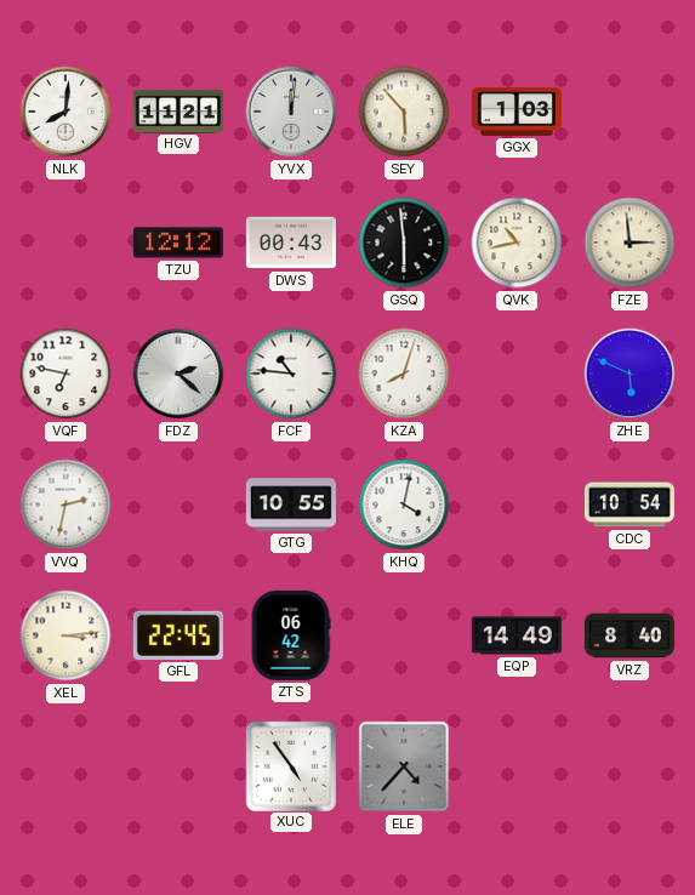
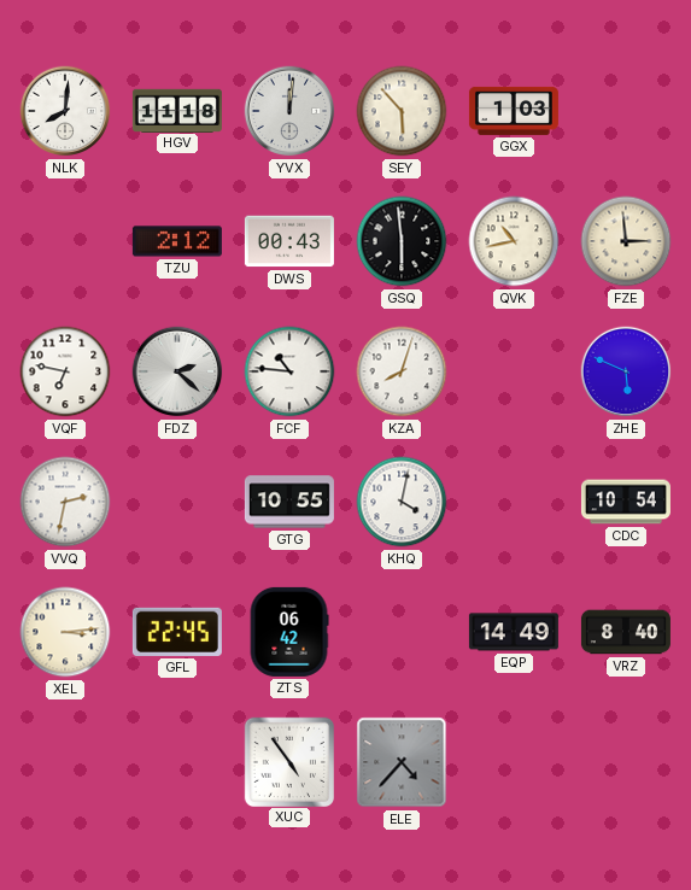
HGV: 11:21 -> 11:18 (177, 110)
TZU: 12:12 -> 2:12 (177, 241)
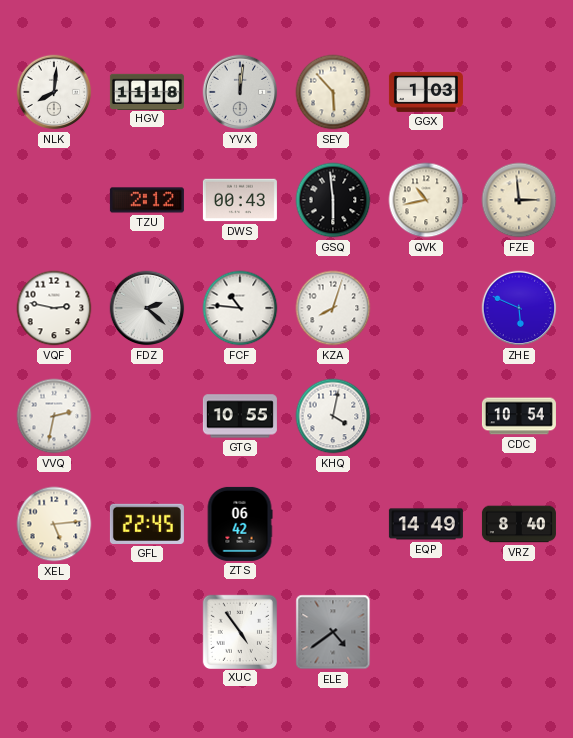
VQF: 6:47 -> 2:47 (54, 308)
XEL: 3:14 -> 5:14 (54, 524)
ELE: 4:37 -> 4:39 (333, 632)
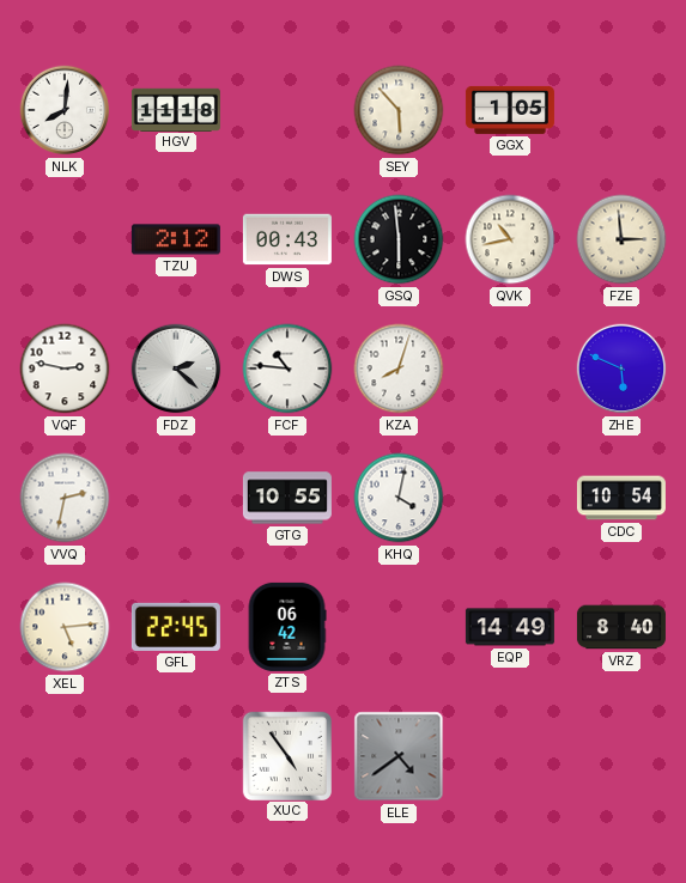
YVX: 12:01 -> none (240, 92)
GGX: 1:03 -> 1:05 (510, 110)
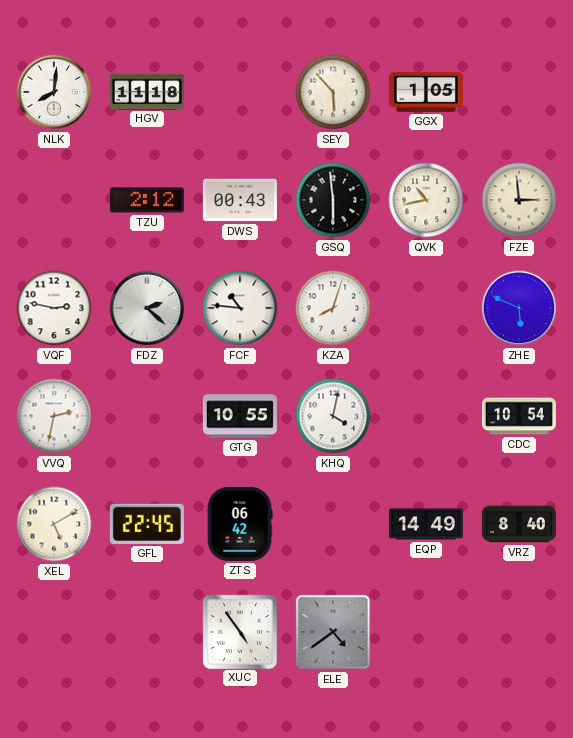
XEL: 5:14 -> 5:10 (54, 524)
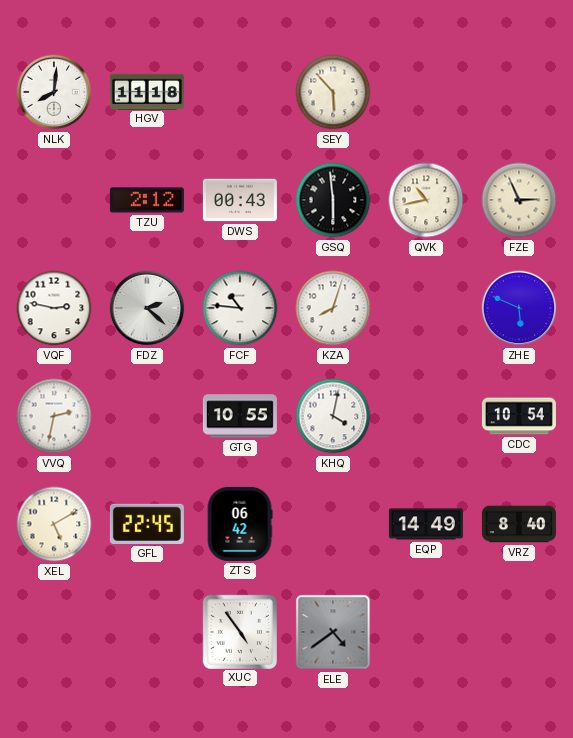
GGX: 1:05 -> none (426, 92)
FZE: 2:59 -> 2:56 (519, 200)
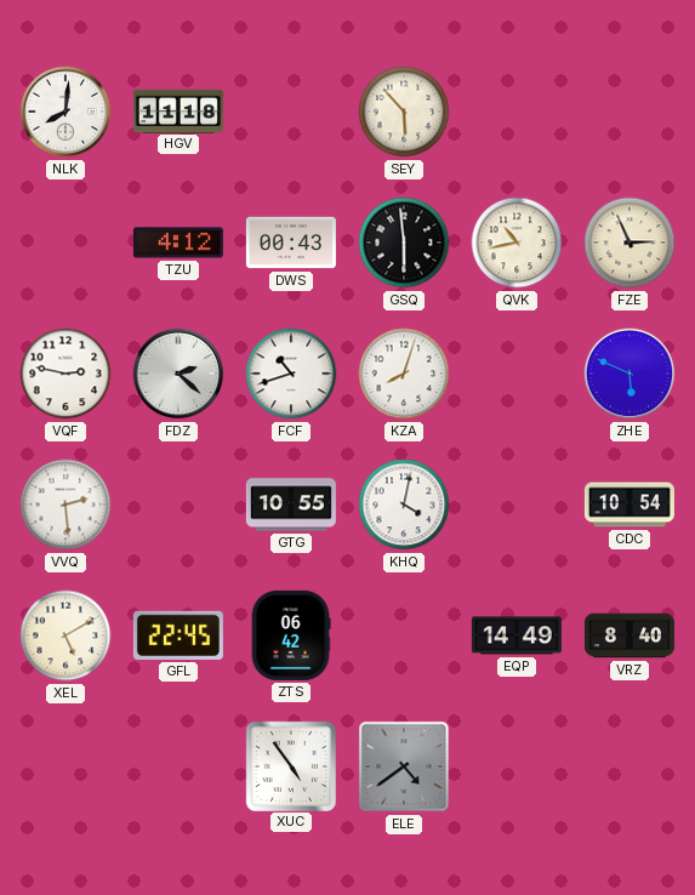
TZU: 2:12 -> 4:12 (178, 243)
FCF: 10:46 -> 10:42 (291, 374)
VVQ: 2:32 -> 2:29 (65, 504)
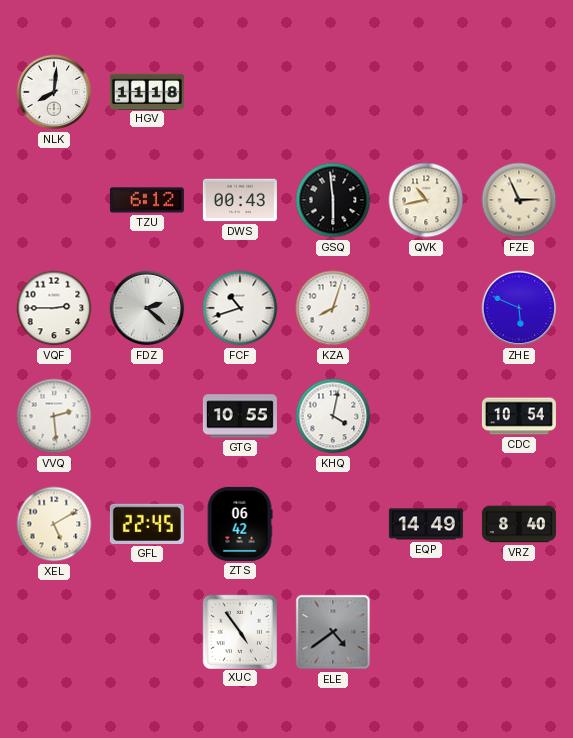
SEY: 5:53 -> none (404, 112)
TZU: 4:12 -> 6:12 (147, 200)
VQF: 2:47 -> 2:45 (54, 308)
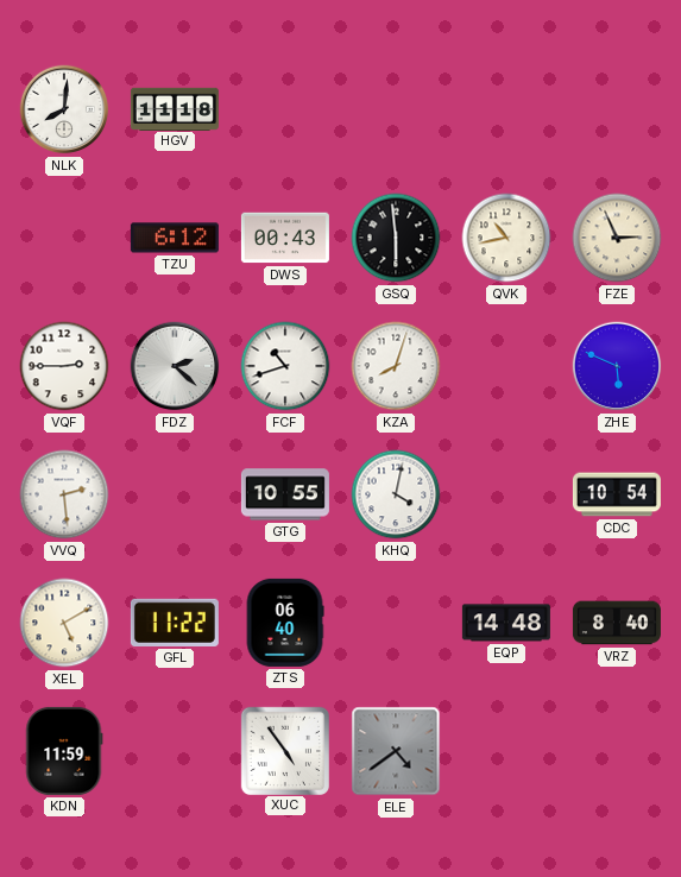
GFL: 22:45 -> 11:22 (175, 623)
ZTS: 06:42 -> 06:40 (285, 623)
EQP: 14:49 -> 14:48 (506, 623)
KDN: none -> 11:59 (64, 751)
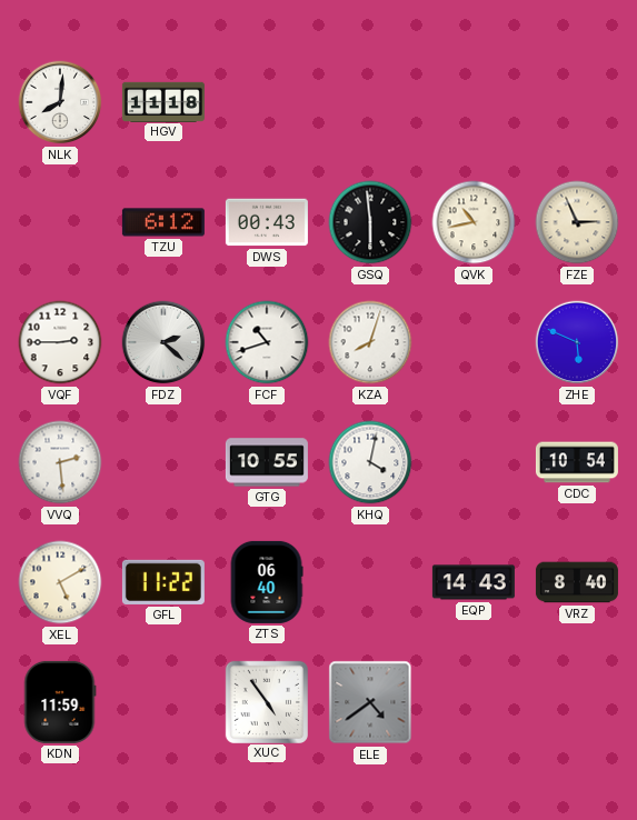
EQP: 14:48 -> 14:43 (474, 582)
